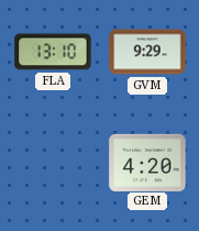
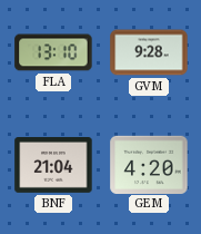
GVM: 9:29 -> 9:28 (149, 52)
BNF: none -> 21:04 (53, 166)
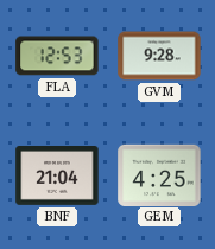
FLA: 13:10 -> 12:53 (57, 56)
GEM: 4:20 -> 4:25 (159, 174)
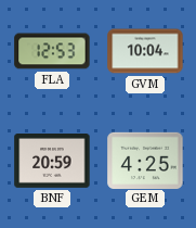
GVM: 9:28 -> 10:04 (145, 51)
BNF: 21:04 -> 20:59 (52, 162)
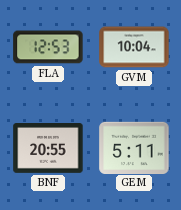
BNF: 20:59 -> 20:55 (48, 149)
GEM: 4:25 -> 5:11 (134, 147)
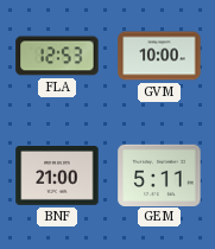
GVM: 10:04 -> 10:00 (159, 56)
BNF: 20:55 -> 21:00 (57, 177)
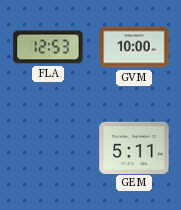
BNF: 21:00 -> none (57, 177)
